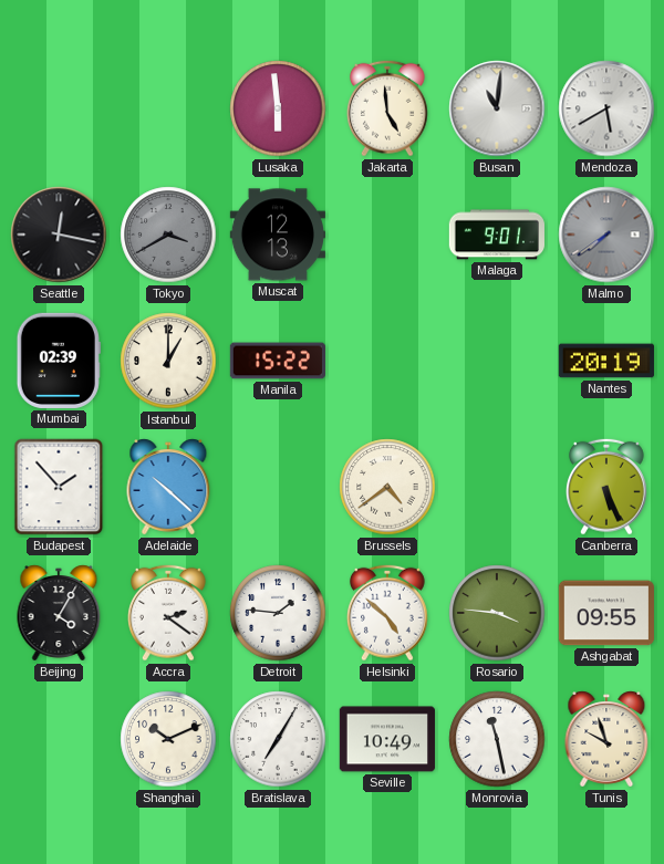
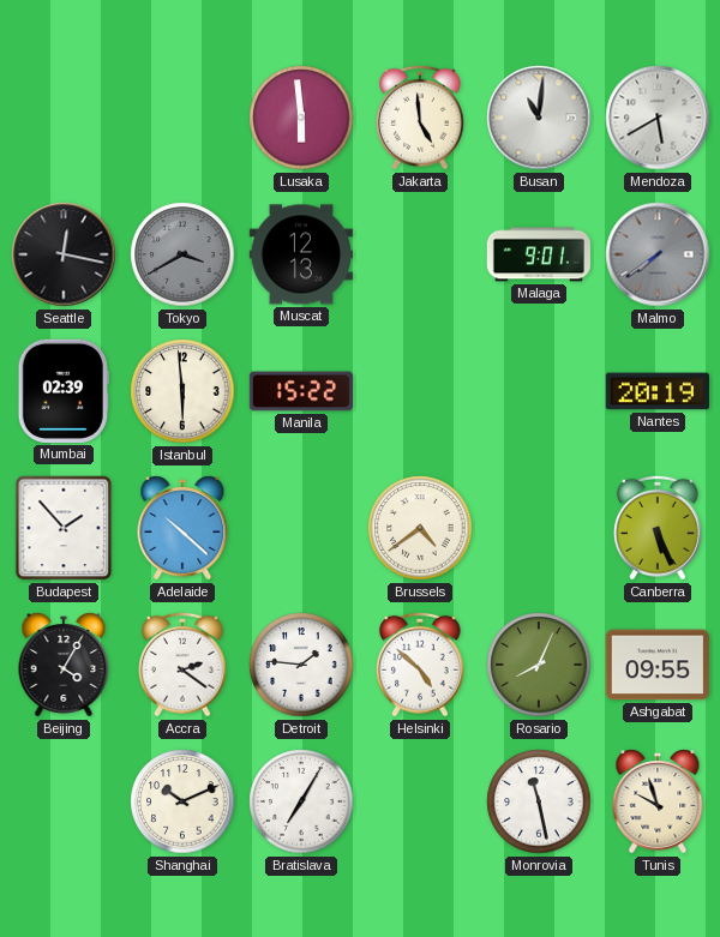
Istanbul: 1:00 -> 5:59 (182, 391)
Rosario: 3:46 -> 8:04 (539, 665)
Seville: 10:49 -> none (387, 739)
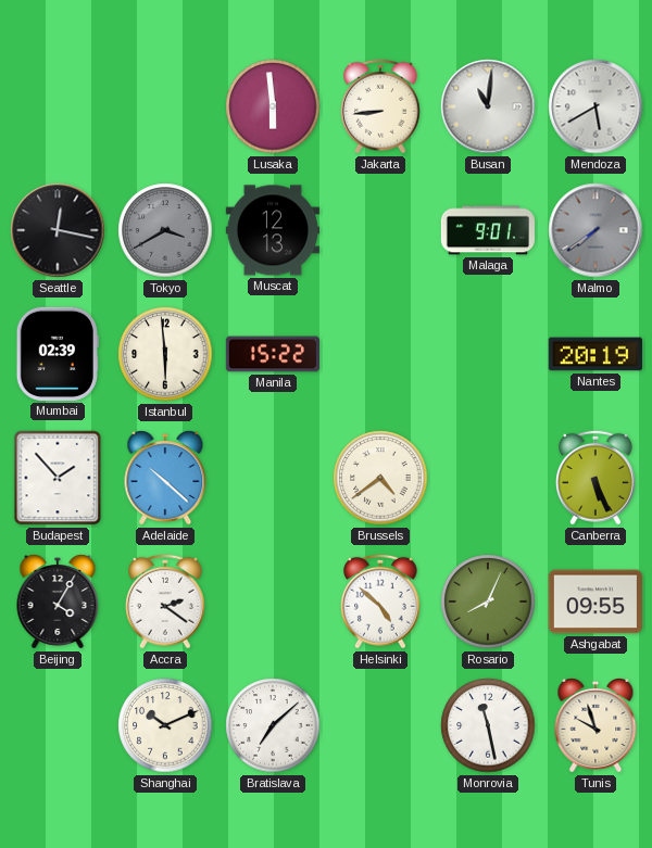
Jakarta: 4:59 -> 8:44 (381, 106)
Detroit: 1:46 -> none (301, 665)
Bratislava: 7:05 -> 7:08 (273, 725)
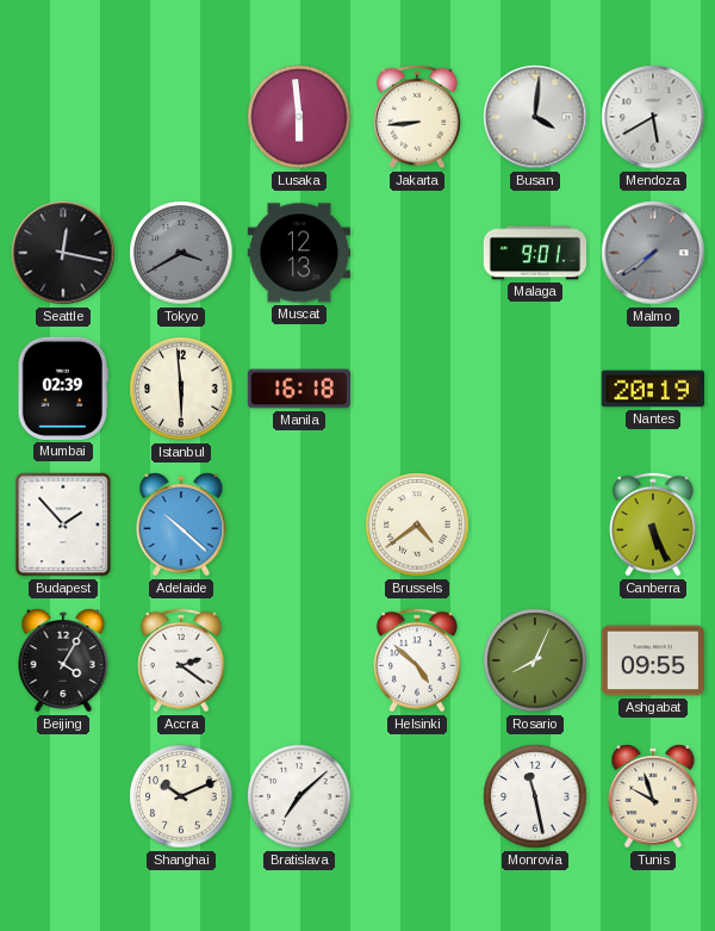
Busan: 11:01 -> 4:01 (535, 117)
Manila: 15:22 -> 16:18 (298, 389)
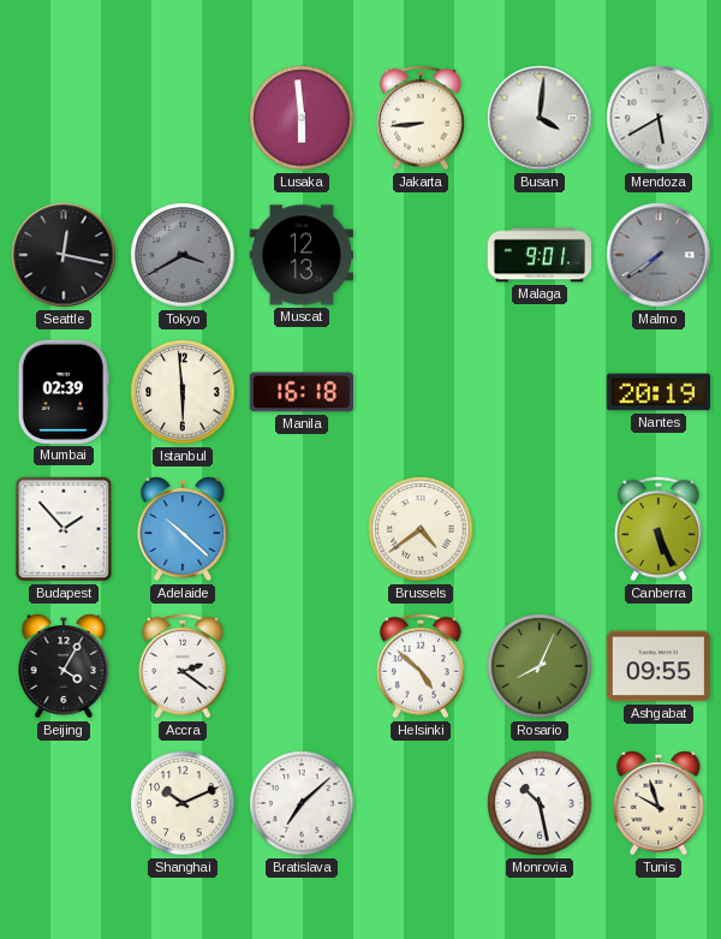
Monrovia: 11:28 -> 10:28 (540, 803)
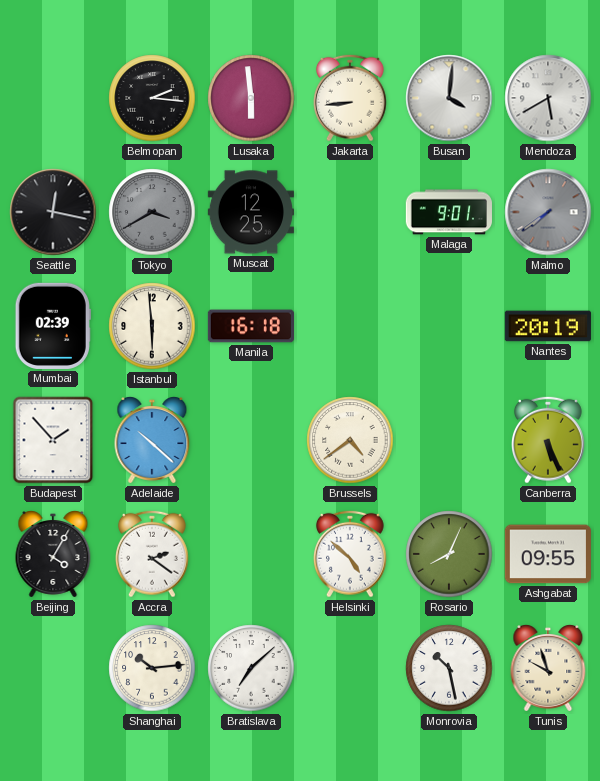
Belmopan: none -> 2:16 (152, 98)
Muscat: 12:13 -> 12:25 (251, 212)
Shanghai: 10:11 -> 10:14 (152, 668)
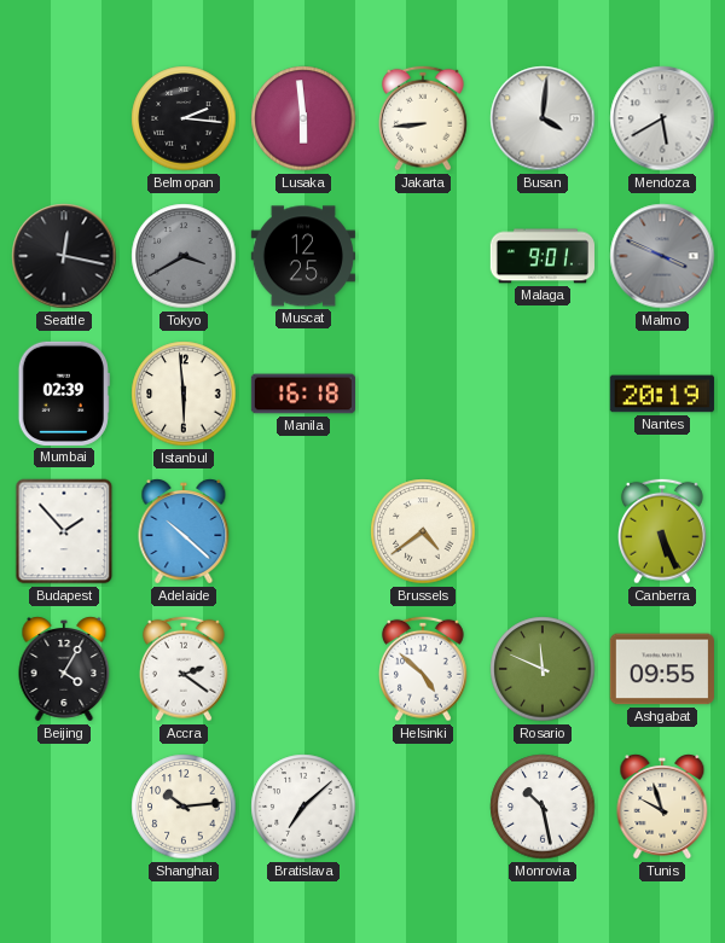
Malmo: 7:39 -> 3:49 (662, 256)
Rosario: 8:04 -> 11:49 (543, 669)
